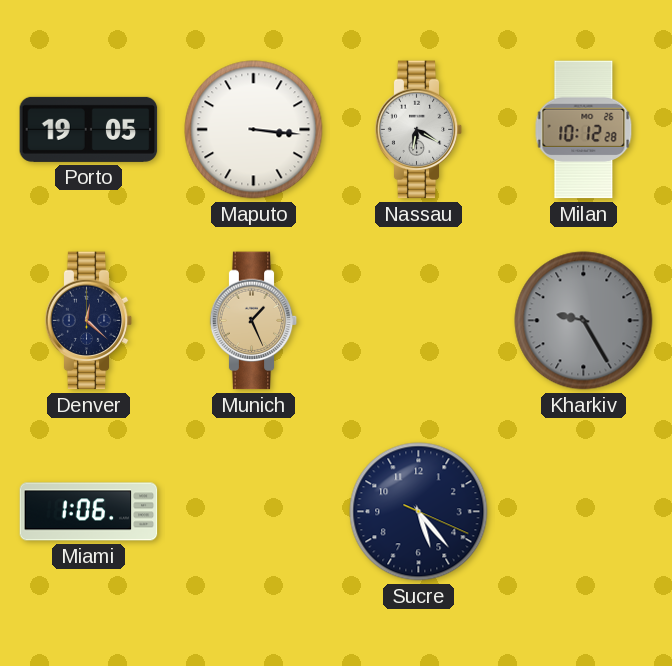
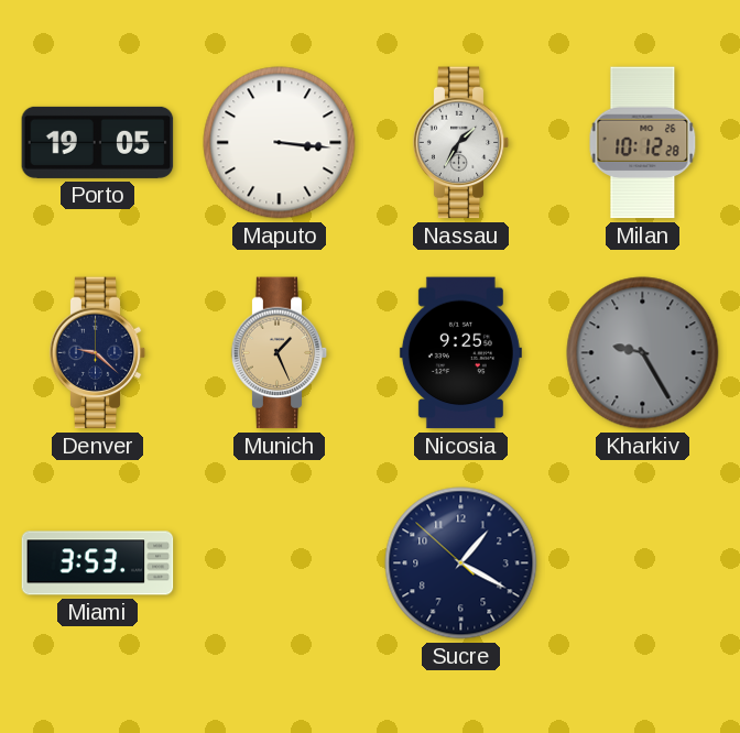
Nassau: 6:20 -> 1:35 (461, 143)
Denver: 12:22 -> 9:22 (98, 353)
Nicosia: none -> 9:25 (460, 353)
Miami: 1:06 -> 3:53 (98, 564)
Sucre: 5:23 -> 1:19 (461, 564)
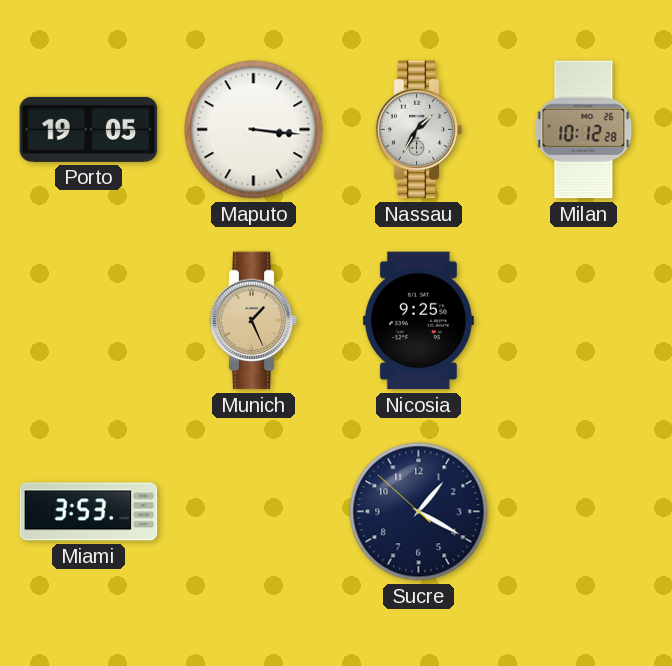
Denver: 9:22 -> none (98, 353)
Kharkiv: 9:25 -> none (643, 353)
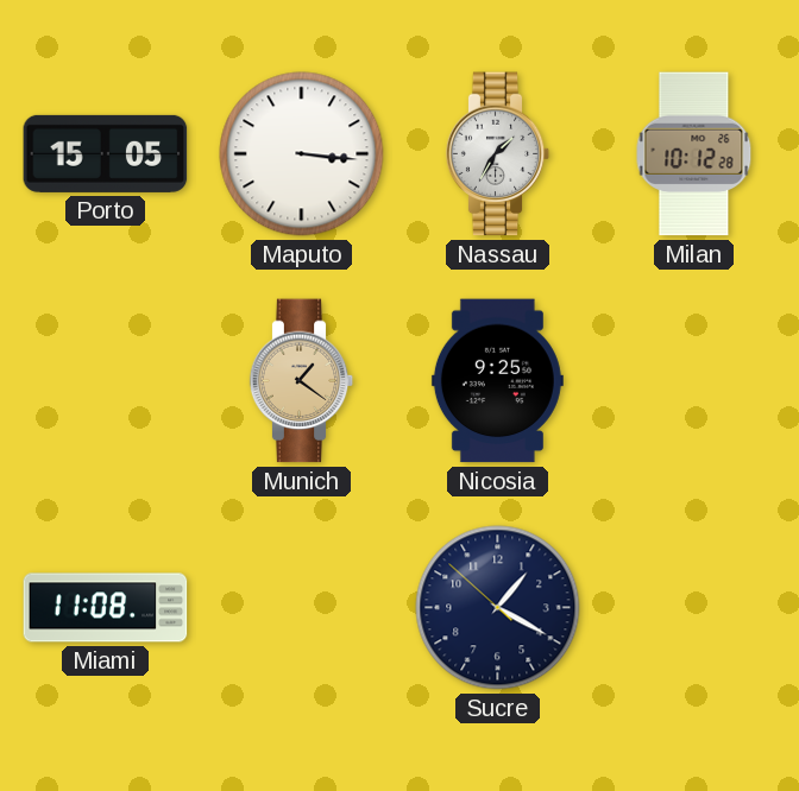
Porto: 19:05 -> 15:05 (106, 153)
Munich: 1:26 -> 1:21 (302, 381)
Miami: 3:53 -> 11:08 (106, 608)
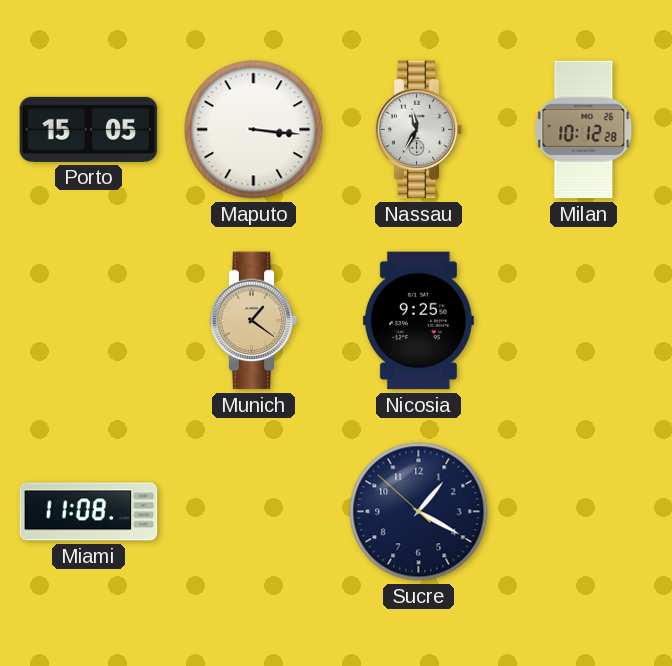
Nassau: 1:35 -> 11:35 (419, 130)
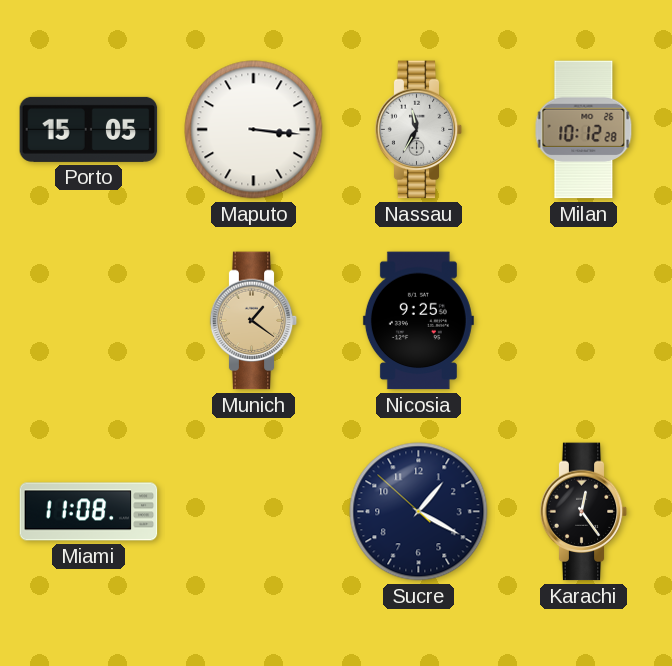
Karachi: none -> 12:24 (584, 512)
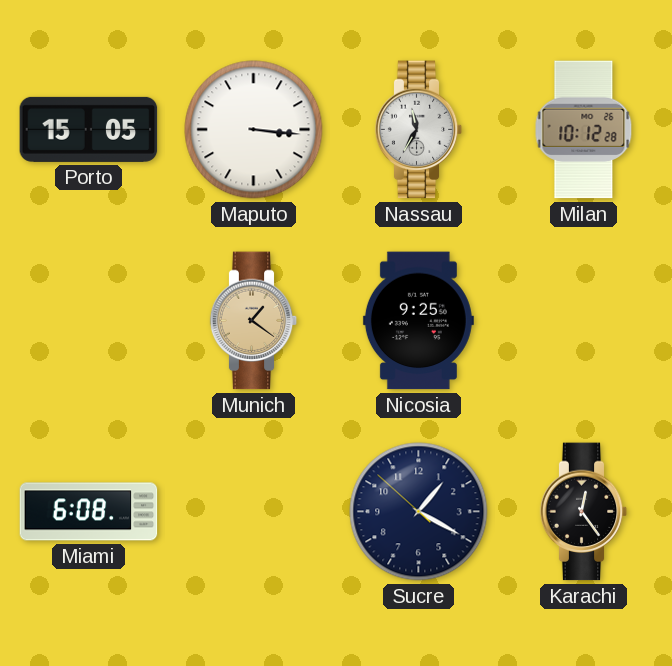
Miami: 11:08 -> 6:08 (89, 512)
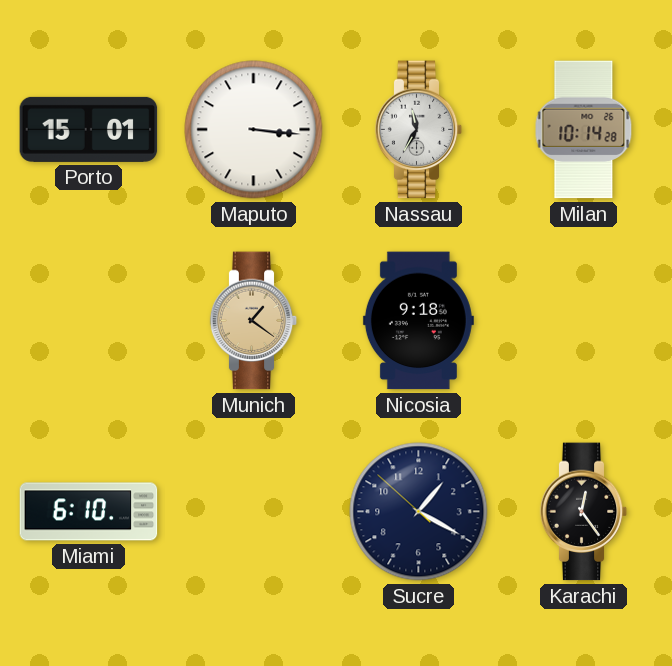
Porto: 15:05 -> 15:01 (89, 129)
Milan: 10:12 -> 10:14 (584, 130)
Nicosia: 9:25 -> 9:18 (418, 321)
Miami: 6:08 -> 6:10 (89, 512)
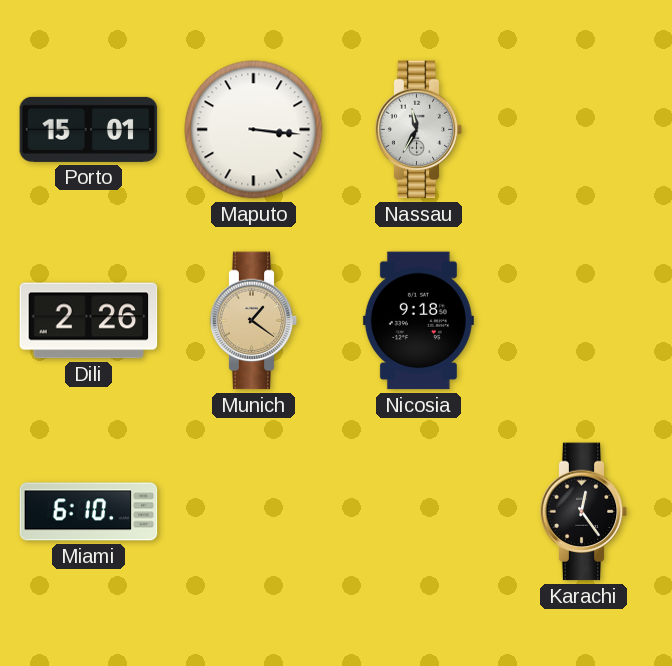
Milan: 10:14 -> none (584, 130)
Dili: none -> 2:26 (89, 321)
Sucre: 1:19 -> none (419, 512)
